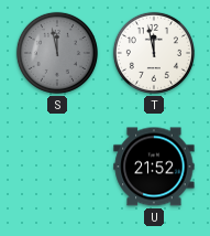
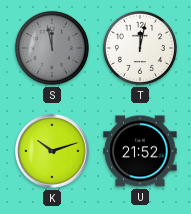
T: 11:58 -> 12:02 (140, 48)
K: none -> 10:12 (52, 151)
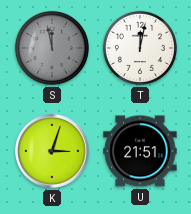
K: 10:12 -> 3:03 (52, 151)
U: 21:52 -> 21:51 (140, 151)
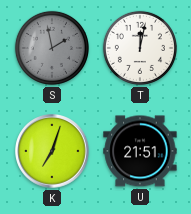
S: 11:58 -> 1:58 (52, 48)
K: 3:03 -> 7:03 (52, 151)
